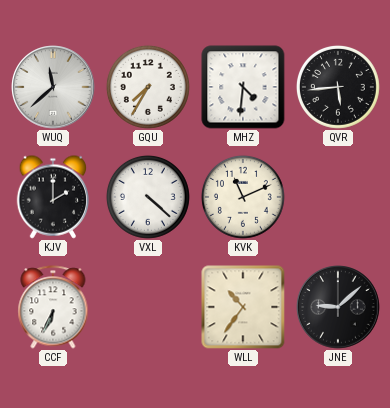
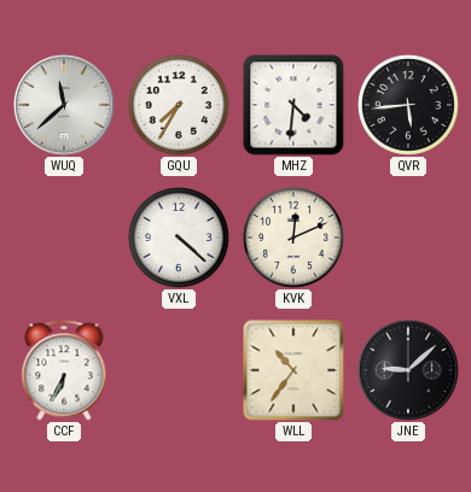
KJV: 2:00 -> none (53, 197)
KVK: 11:11 -> 12:11 (293, 238)
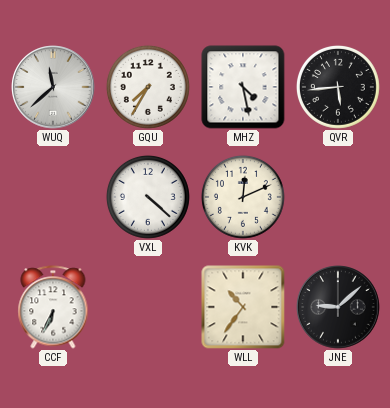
MHZ: 4:31 -> 4:28 (243, 87)
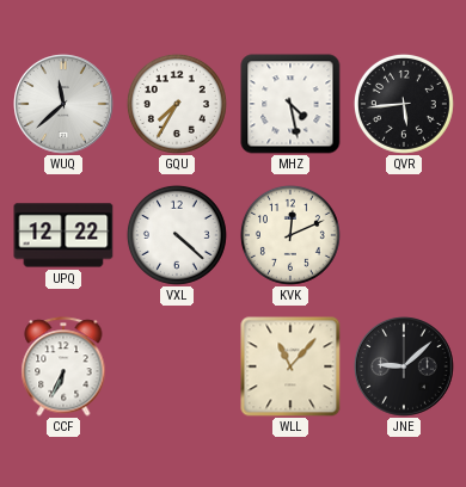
UPQ: none -> 12:22 (63, 235)
WLL: 10:36 -> 11:07 (290, 366)
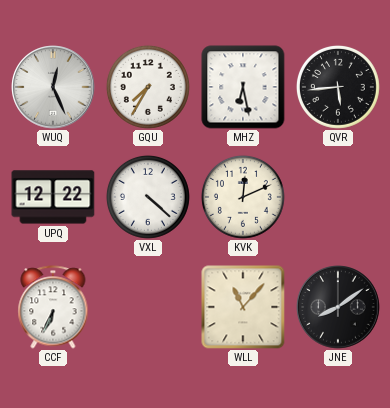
WUQ: 11:38 -> 12:26 (53, 87)
MHZ: 4:28 -> 6:28 (243, 87)
JNE: 9:08 -> 8:09 (338, 307)
